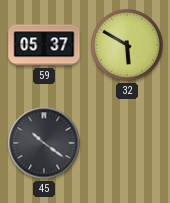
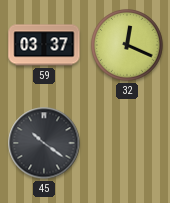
59: 05:37 -> 03:37 (44, 45)
32: 5:50 -> 12:19 (127, 45)
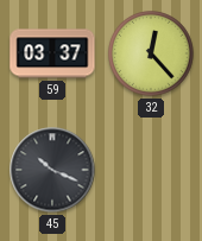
32: 12:19 -> 12:23 (151, 53)
45: 10:21 -> 10:19 (52, 170)
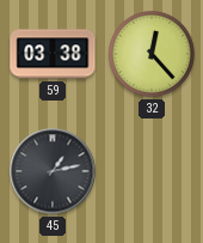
59: 03:37 -> 03:38 (53, 54)
45: 10:19 -> 1:13 (53, 171)
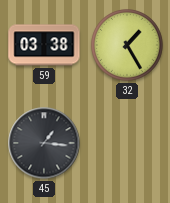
32: 12:23 -> 1:25 (127, 45)
45: 1:13 -> 1:16 (44, 143)
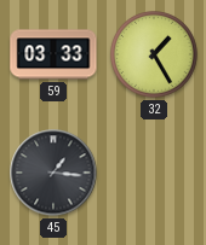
59: 03:38 -> 03:33 (53, 54)
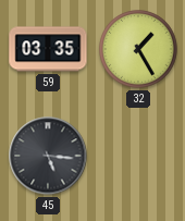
59: 03:33 -> 03:35 (48, 49)
45: 1:16 -> 5:16 (48, 156)
